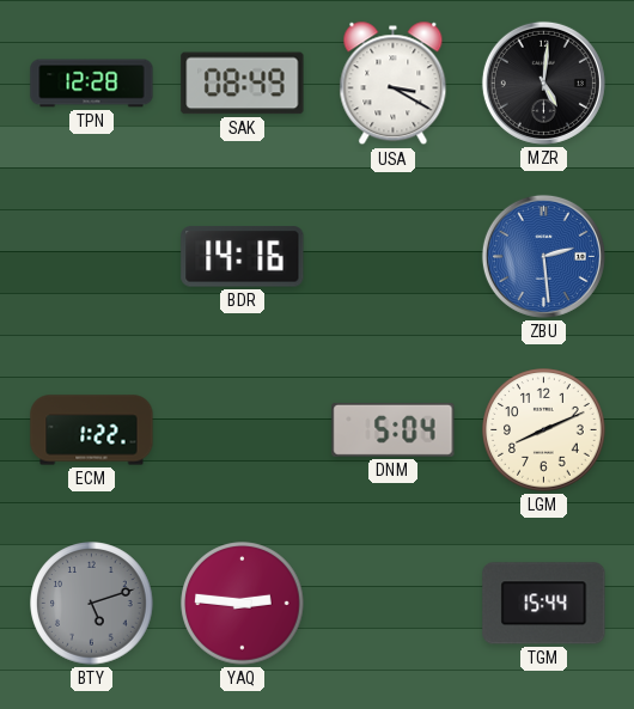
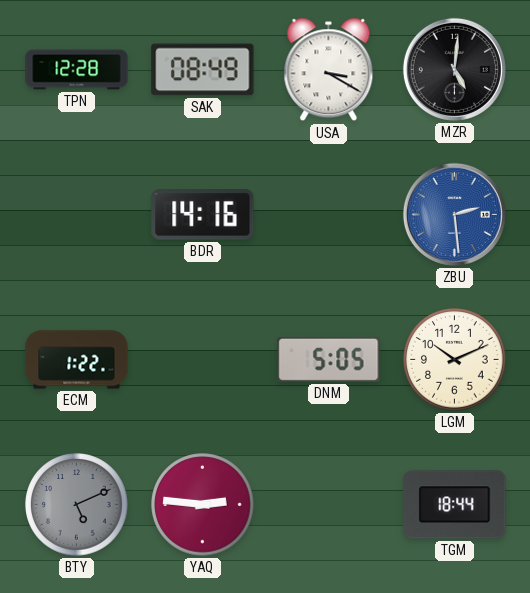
DNM: 5:04 -> 5:05 (329, 359)
LGM: 8:11 -> 10:11 (455, 360)
BTY: 5:12 -> 5:11 (77, 505)
TGM: 15:44 -> 18:44 (455, 505)
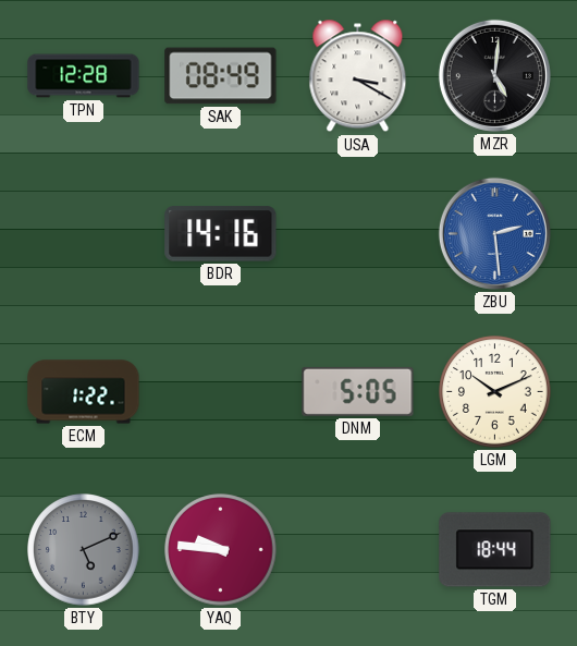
YAQ: 2:46 -> 9:46 (221, 550)
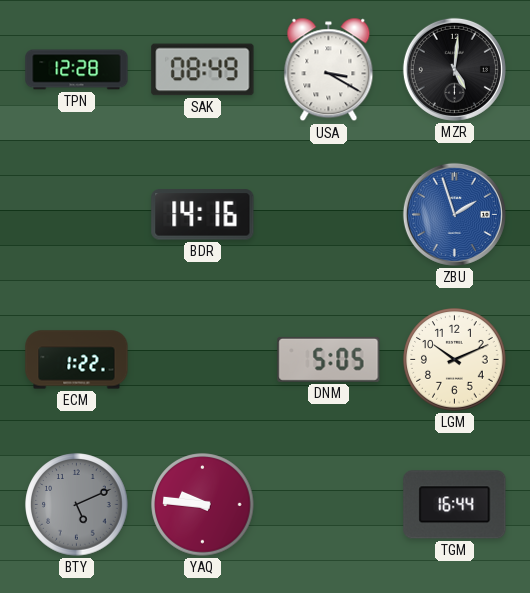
ZBU: 2:29 -> 1:57 (454, 214)
TGM: 18:44 -> 16:44 (455, 505)
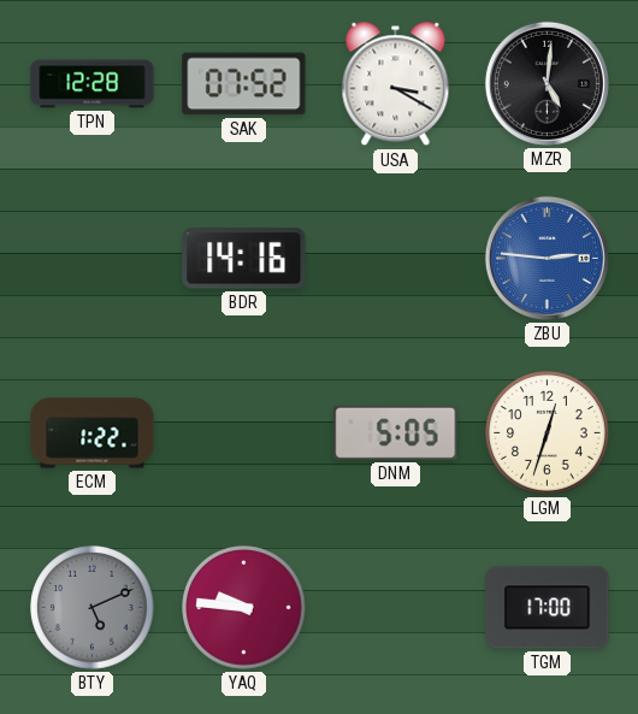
SAK: 08:49 -> 07:52 (244, 84)
ZBU: 1:57 -> 2:46 (547, 258)
LGM: 10:11 -> 12:33 (548, 433)
TGM: 16:44 -> 17:00 (548, 608)
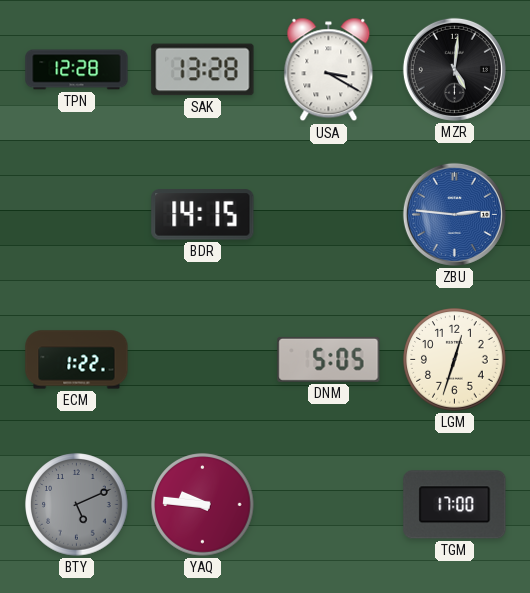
SAK: 07:52 -> 13:28 (203, 70)
BDR: 14:16 -> 14:15 (203, 215)
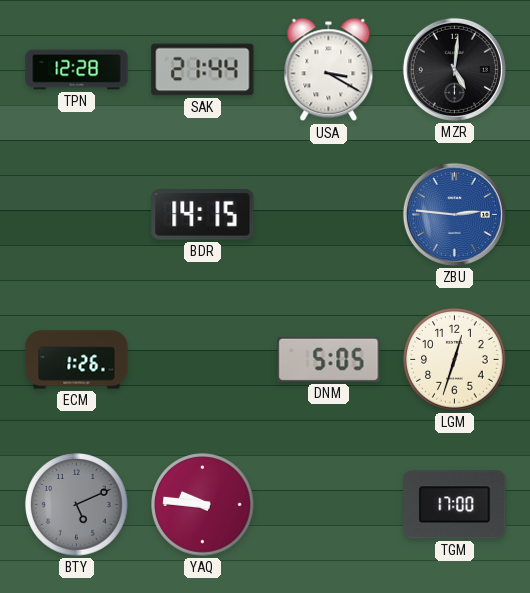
SAK: 13:28 -> 21:44 (203, 70)
ECM: 1:22 -> 1:26 (77, 360)
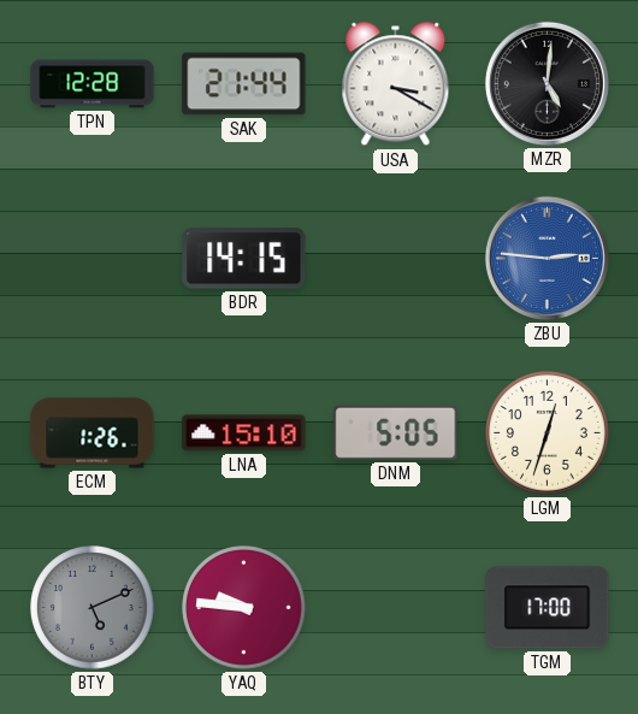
LNA: none -> 15:10 (244, 433)
